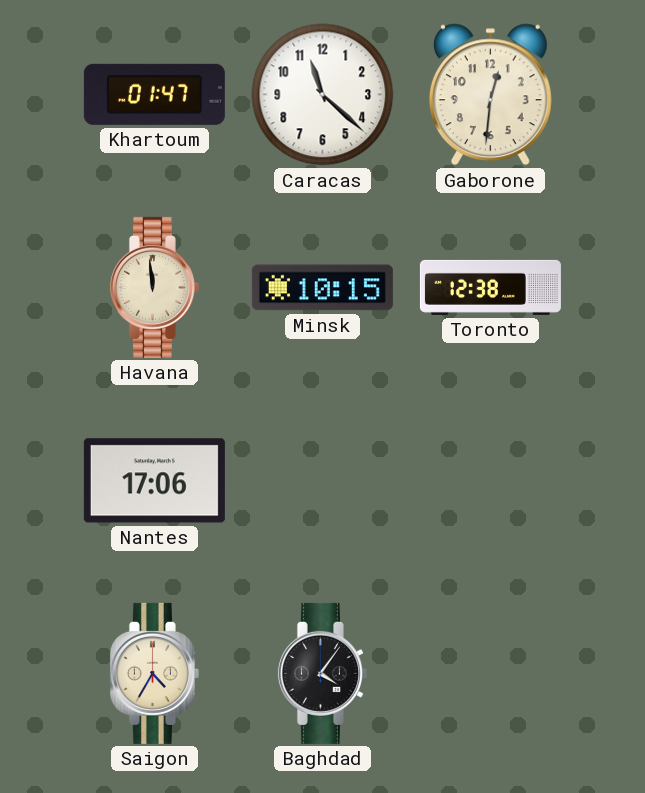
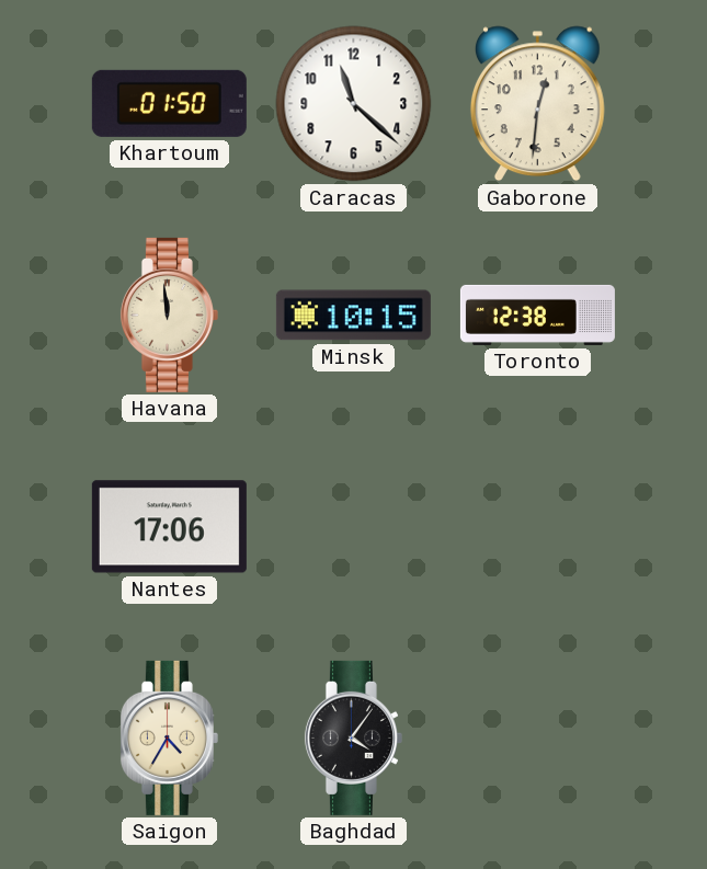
Khartoum: 01:47 -> 01:50 (169, 103)
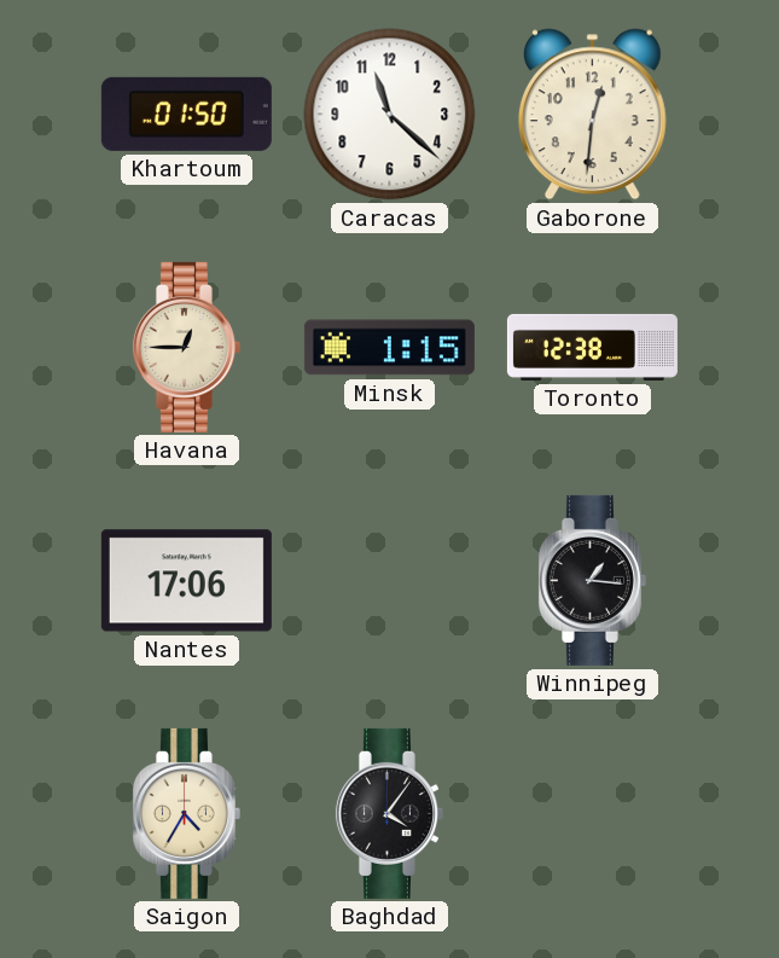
Havana: 11:59 -> 12:45 (186, 347)
Minsk: 10:15 -> 1:15 (389, 348)
Winnipeg: none -> 1:16 (592, 580)
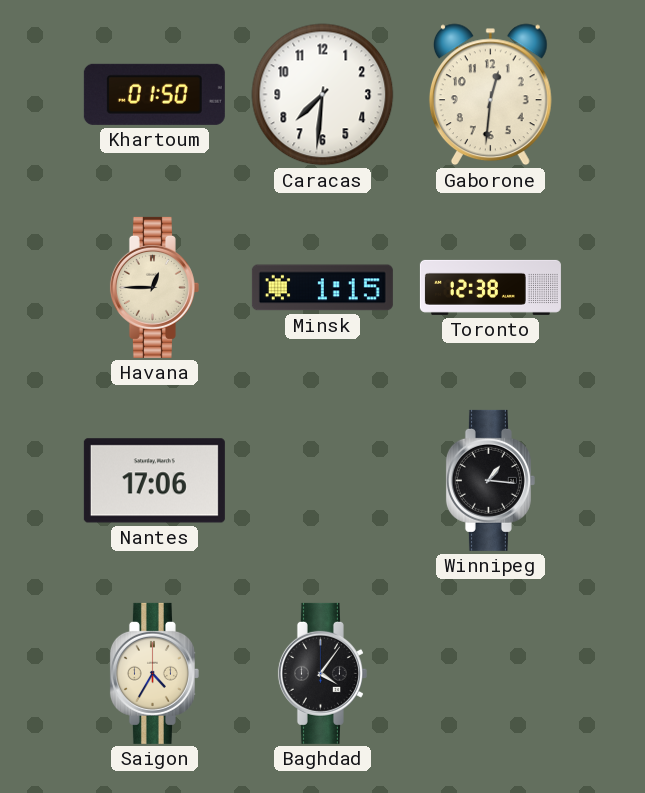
Caracas: 11:22 -> 7:31 (323, 95)
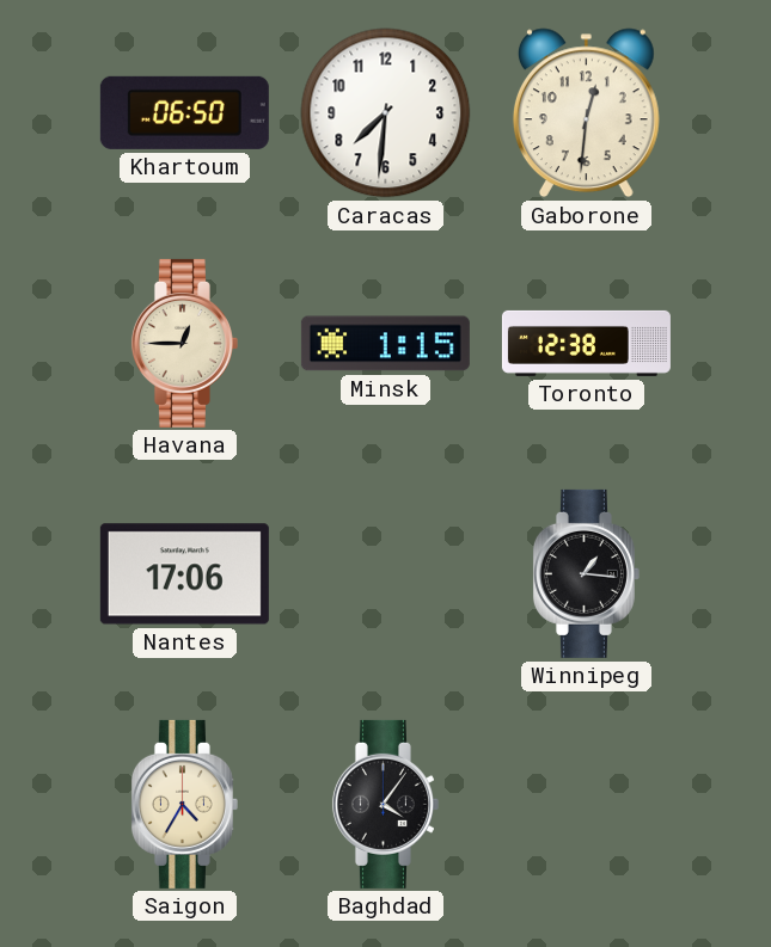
Khartoum: 01:50 -> 06:50 (184, 112)
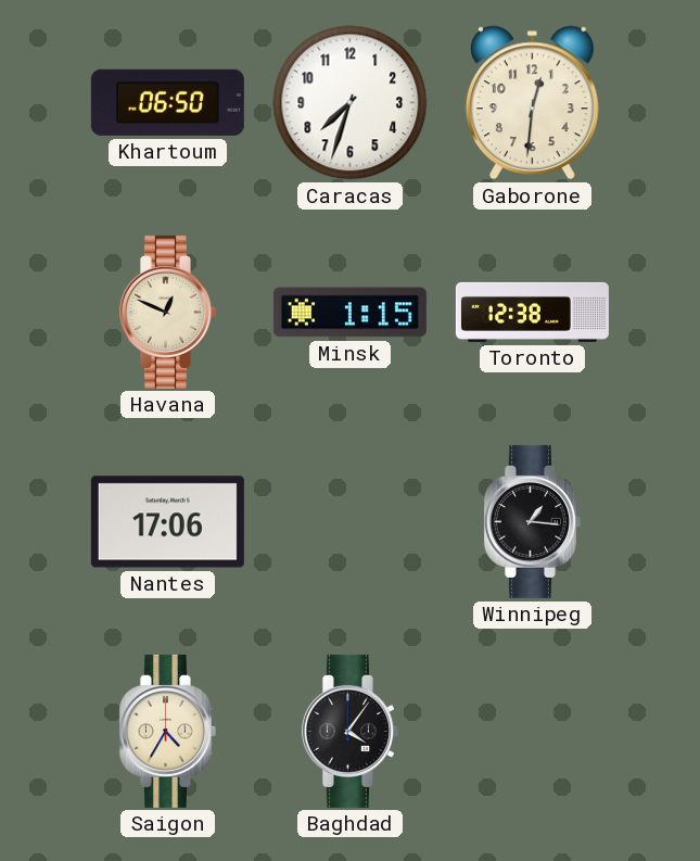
Caracas: 7:31 -> 7:33 (351, 103)
Havana: 12:45 -> 12:49 (167, 312)
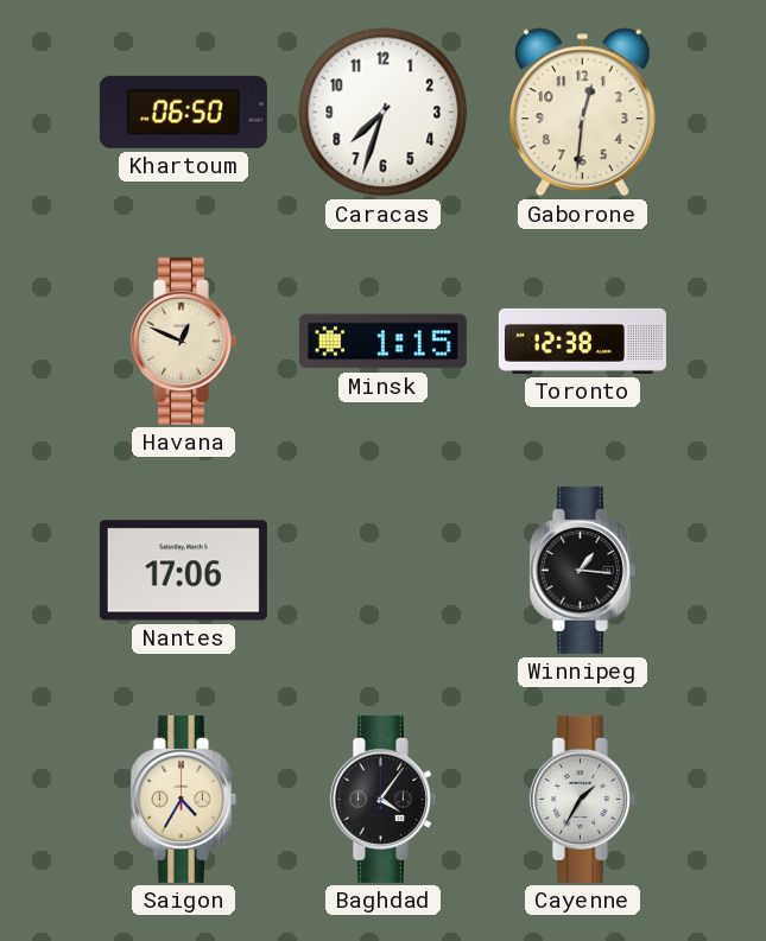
Cayenne: none -> 1:35 (582, 799)
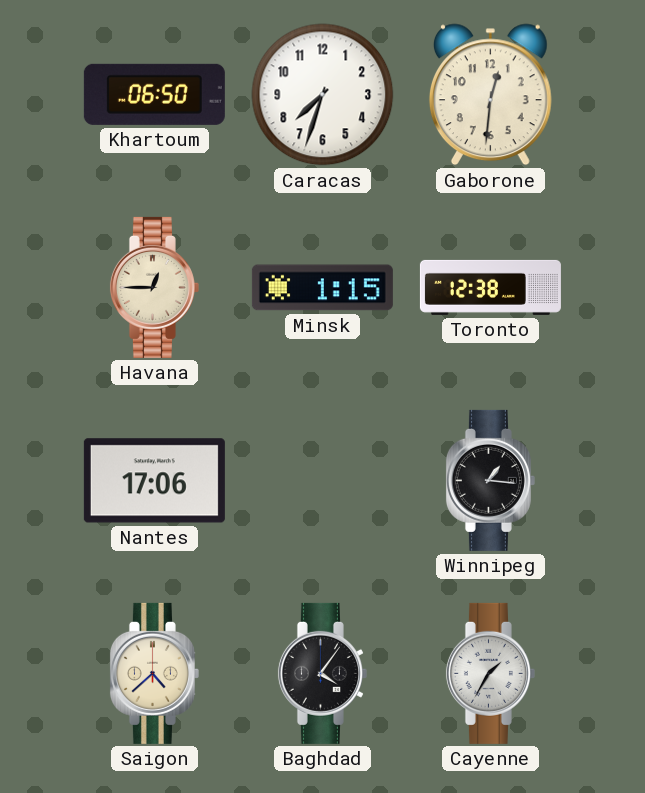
Havana: 12:49 -> 12:45 (154, 287)
Saigon: 4:35 -> 4:38 (154, 673)
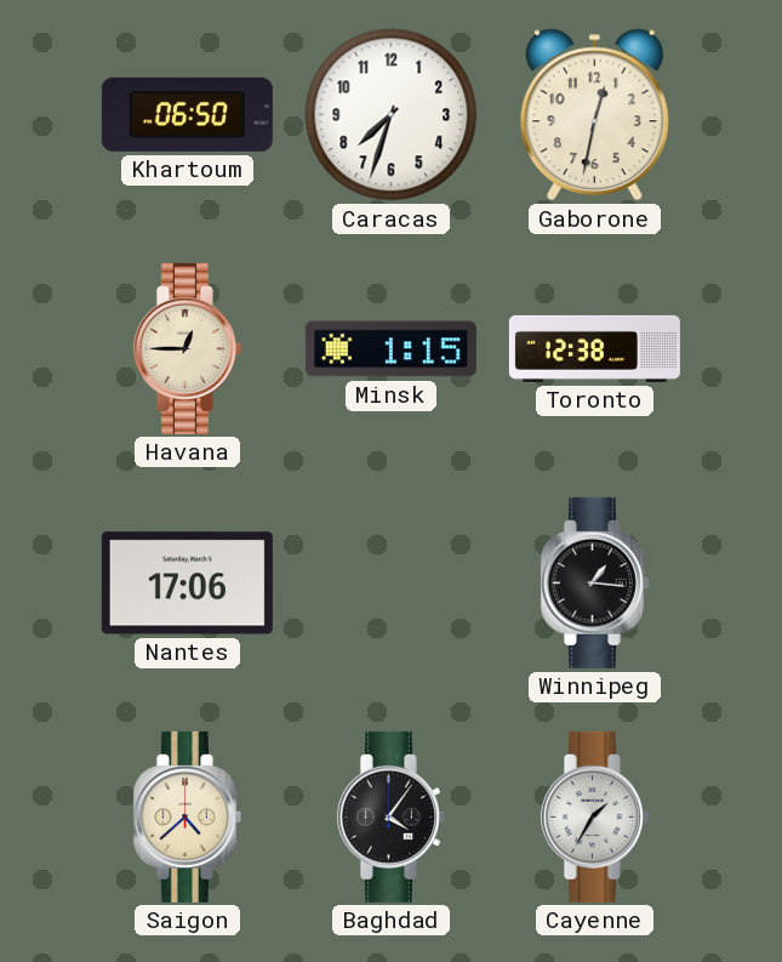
Gaborone: 12:31 -> 12:32 (594, 115)
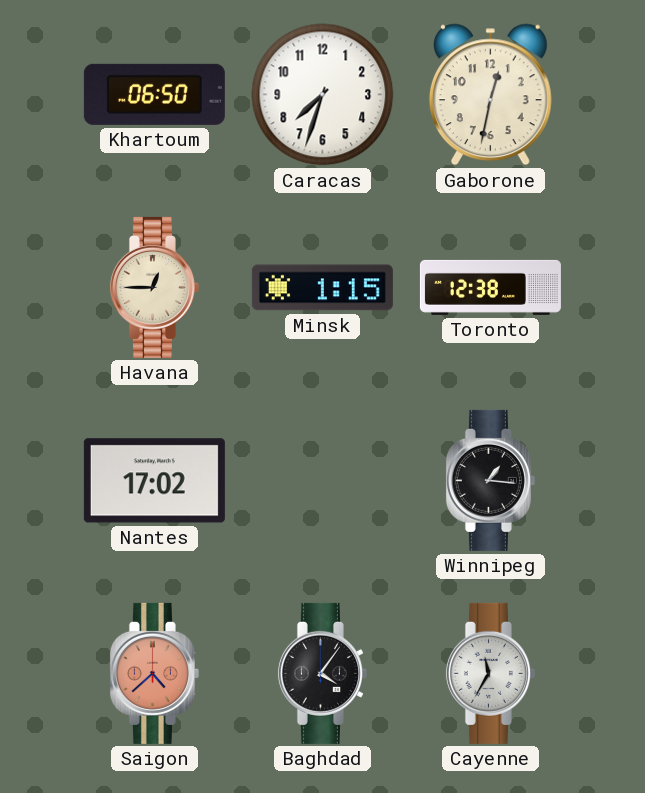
Nantes: 17:06 -> 17:02 (154, 481)
Saigon dial: cream -> salmon (154, 673)
Cayenne: 1:35 -> 11:35 (490, 673)
